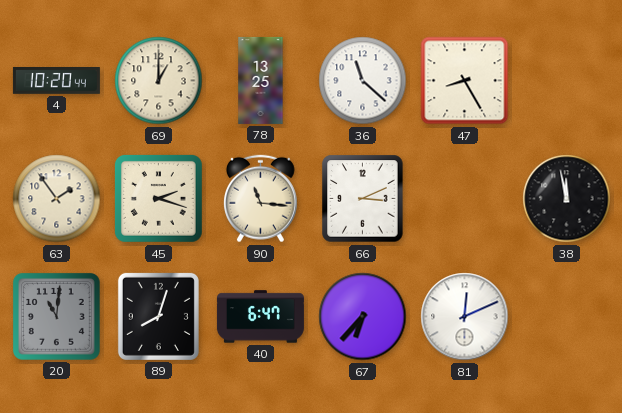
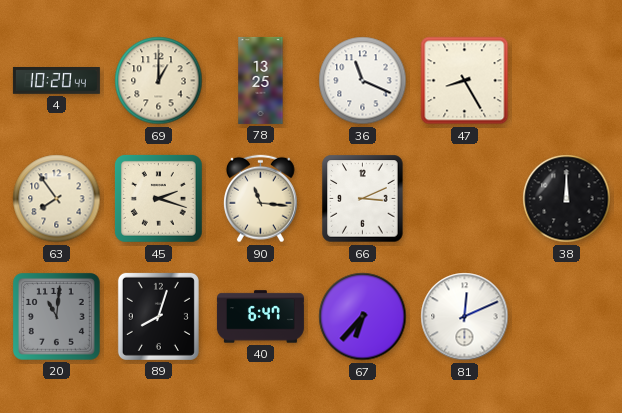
36: 11:22 -> 11:19 (363, 81)
63: 1:54 -> 7:54 (57, 199)
38: 11:58 -> 12:00 (567, 199)
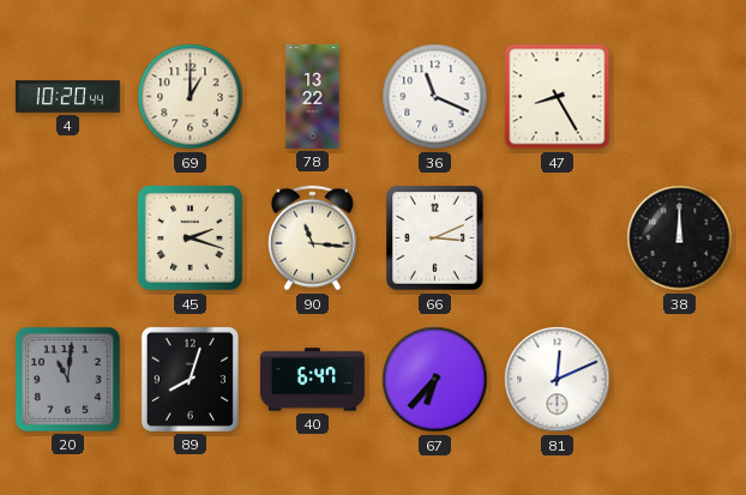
78: 13:25 -> 13:22 (313, 96)
63: 7:54 -> none (57, 199)
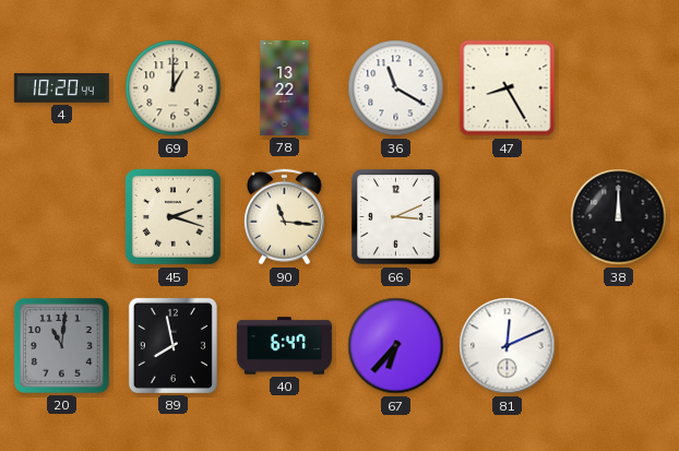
36: 11:19 -> 11:20 (396, 88)
89: 8:03 -> 7:58 (172, 345)
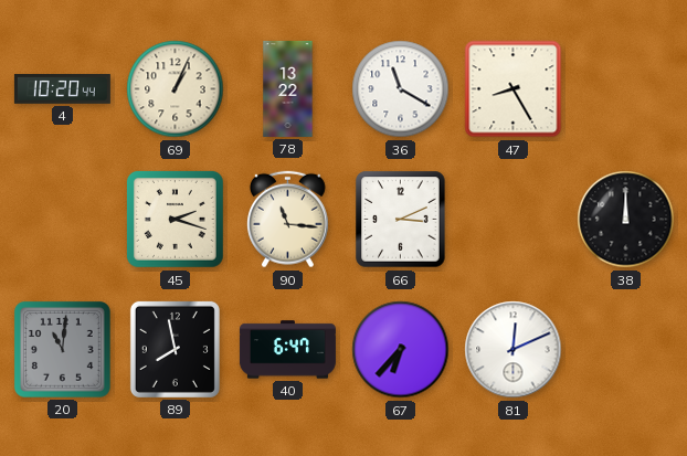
69: 1:00 -> 1:04 (176, 89)
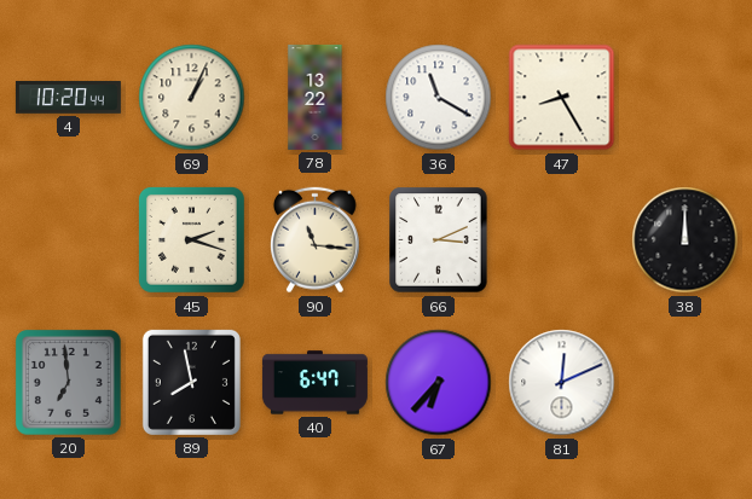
20: 11:01 -> 6:59 (69, 382)
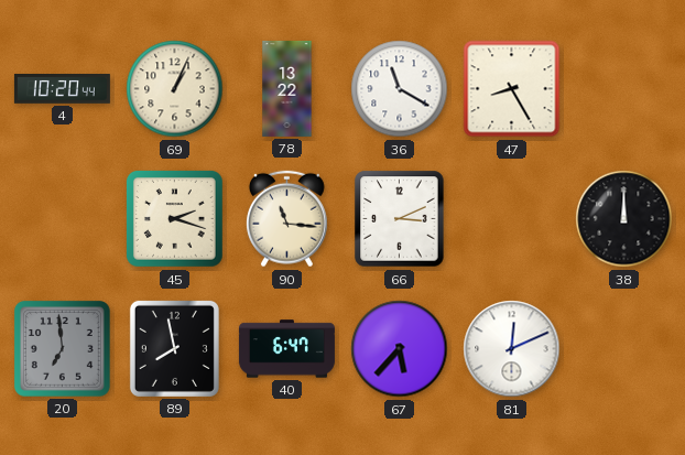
67: 6:37 -> 5:37 (400, 349)
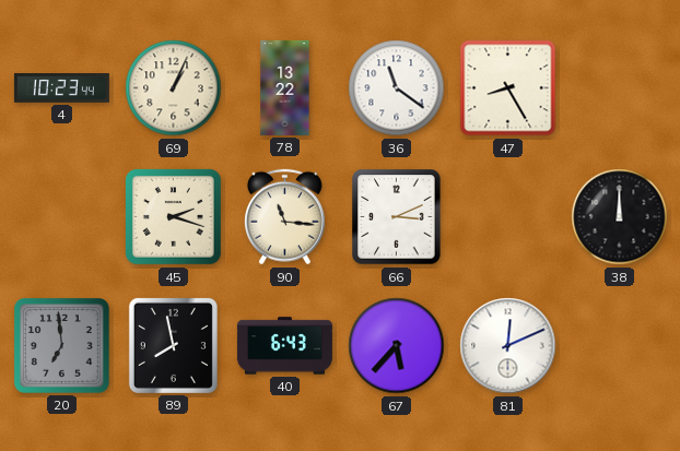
4: 10:20 -> 10:23 (61, 88)
36: 11:20 -> 11:21 (397, 88)
40: 6:47 -> 6:43 (284, 346)
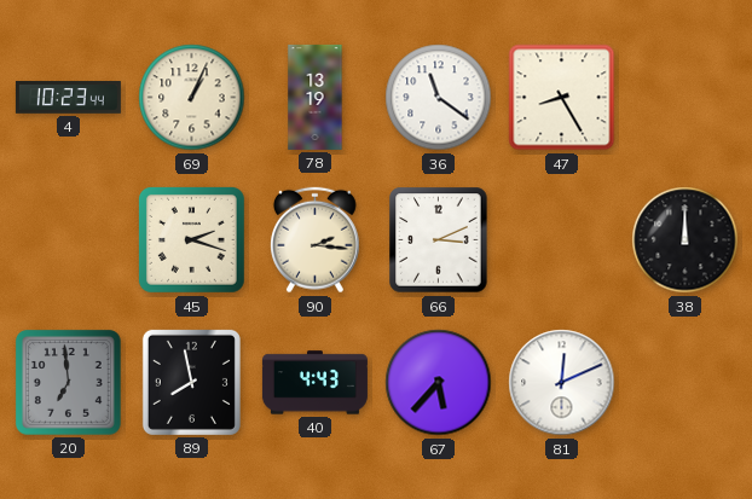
78: 13:22 -> 13:19 (316, 97)
90: 11:16 -> 2:16 (314, 240)
40: 6:43 -> 4:43 (314, 383)
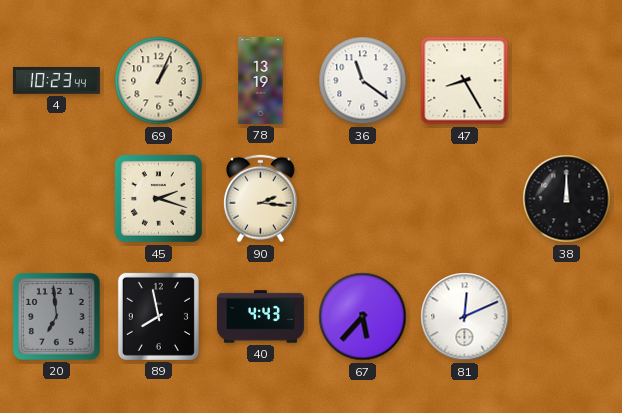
66: 3:11 -> none (439, 240)
